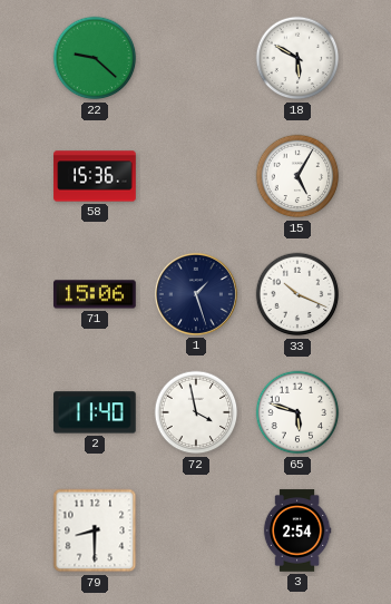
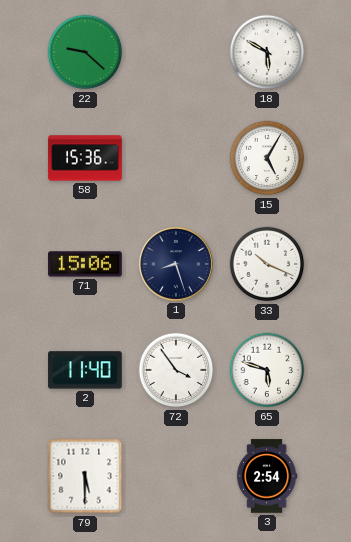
1: 1:27 -> 8:27 (176, 264)
72: 3:58 -> 3:54 (176, 370)
79: 8:30 -> 5:30 (85, 476)
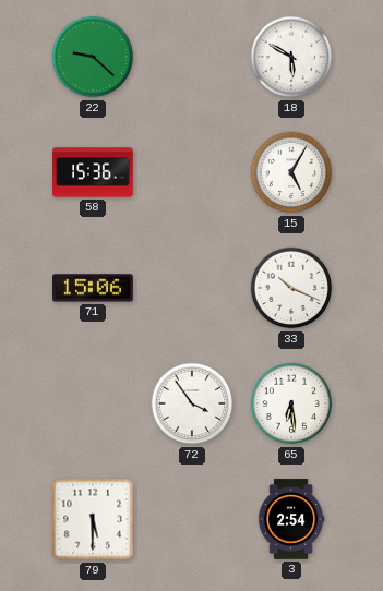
1: 8:27 -> none (176, 264)
2: 11:40 -> none (85, 370)
65: 5:48 -> 6:29 (291, 403)
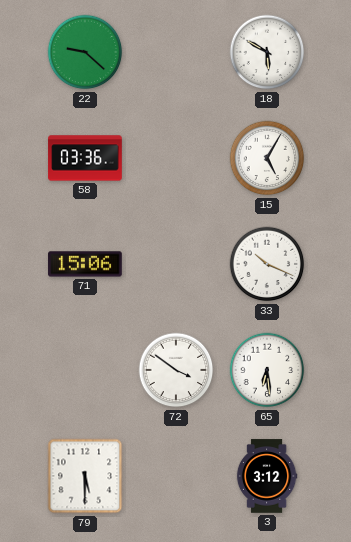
58: 15:36 -> 03:36 (85, 158)
72: 3:54 -> 3:51 (176, 370)
3: 2:54 -> 3:12 (267, 476)
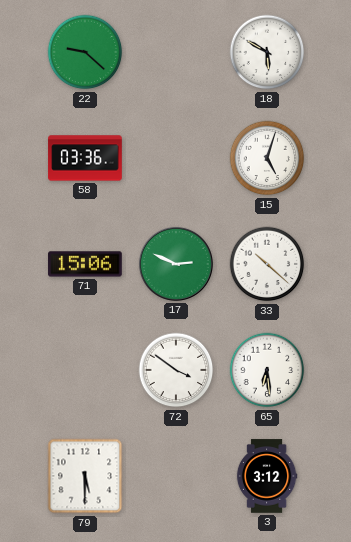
15: 5:05 -> 5:03 (267, 158)
17: none -> 2:49 (176, 264)
33: 10:19 -> 10:22 (267, 264)
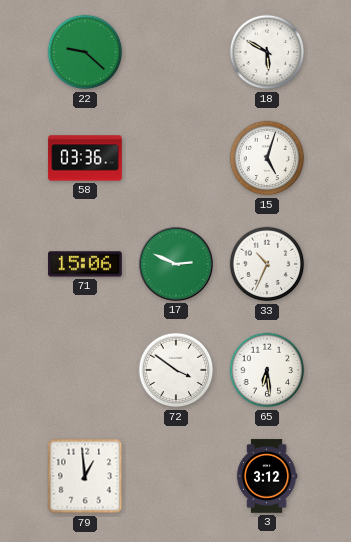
33: 10:22 -> 10:34 (267, 264)
79: 5:30 -> 12:59 (85, 476)
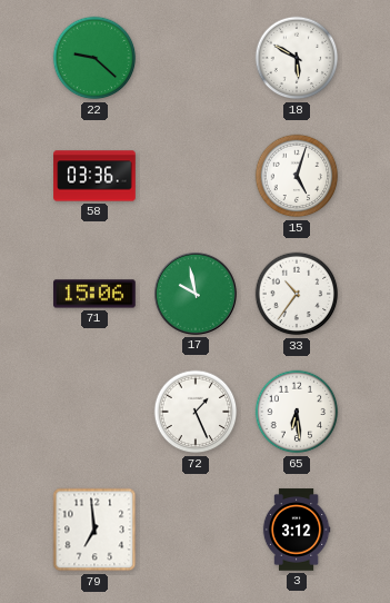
17: 2:49 -> 9:58 (196, 294)
33: 10:34 -> 10:36 (297, 294)
72: 3:51 -> 1:26 (196, 412)
79: 12:59 -> 6:59 (94, 530)
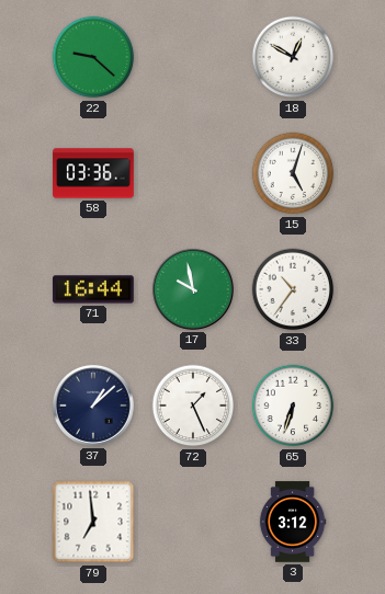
18: 5:50 -> 12:50 (293, 57)
71: 15:06 -> 16:44 (93, 289)
37: none -> 1:08 (93, 405)
65: 6:29 -> 6:33 (293, 405)
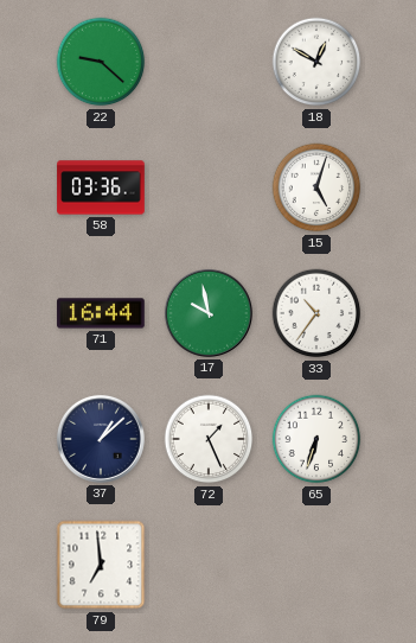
3: 3:12 -> none (293, 522)
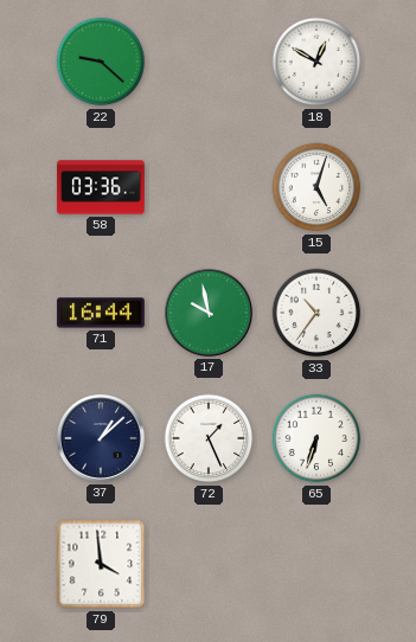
79: 6:59 -> 3:59 (101, 564)
